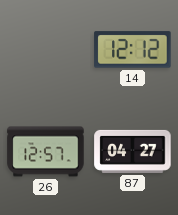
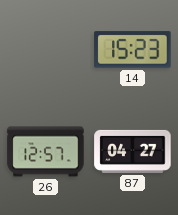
14: 12:12 -> 15:23 (133, 50)
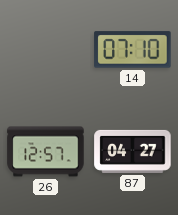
14: 15:23 -> 07:10 (133, 50)
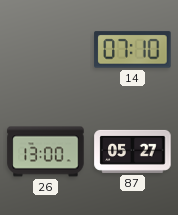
26: 12:57 -> 13:00 (46, 152)
87: 04:27 -> 05:27 (133, 151)
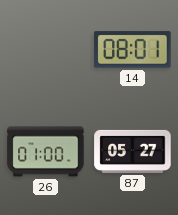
14: 07:10 -> 08:01 (133, 50)
26: 13:00 -> 01:00 (46, 152)
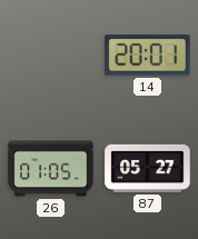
14: 08:01 -> 20:01 (148, 56)
26: 01:00 -> 01:05 (51, 169)
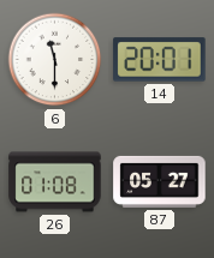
6: none -> 11:30 (55, 60)
26: 01:05 -> 01:08 (55, 182)
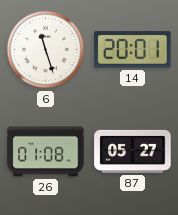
6: 11:30 -> 11:27 (46, 50)
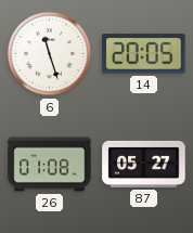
14: 20:01 -> 20:05 (144, 54)
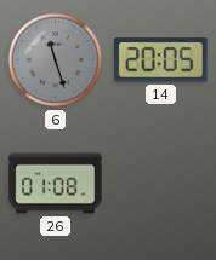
6 dial: white -> grey (56, 60)
87: 05:27 -> none (144, 164)
